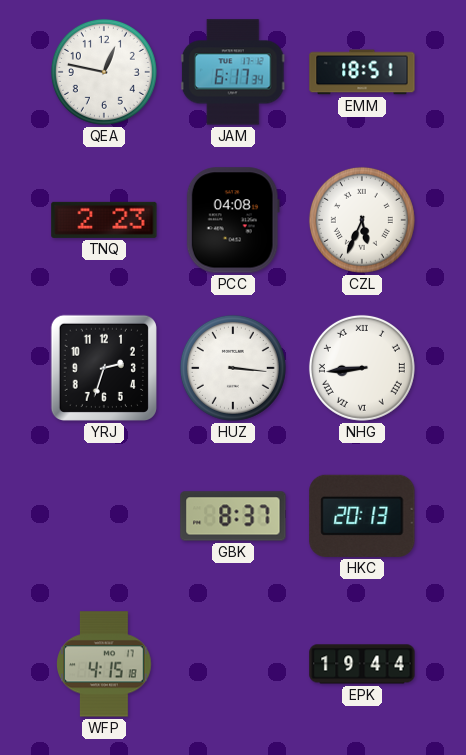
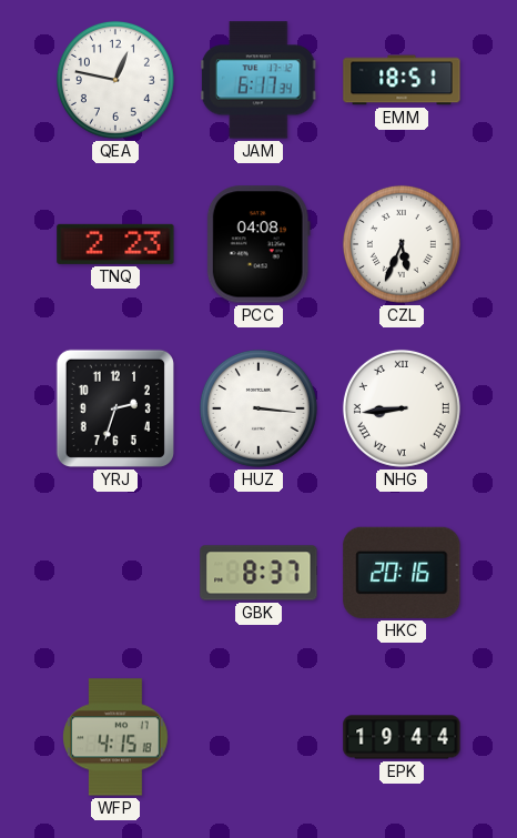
HKC: 20:13 -> 20:16 (402, 573)
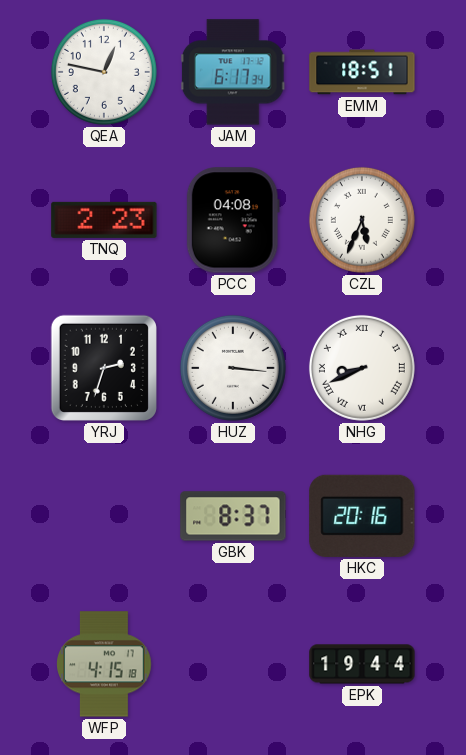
NHG: 8:44 -> 8:41 (362, 368)
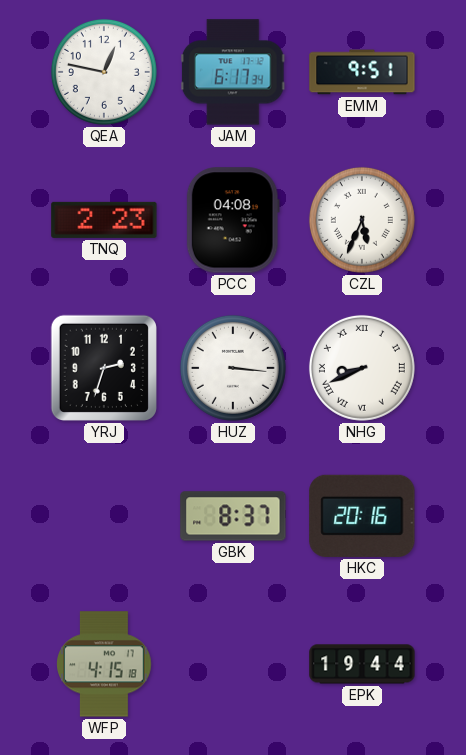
EMM: 18:51 -> 9:51 (362, 72)
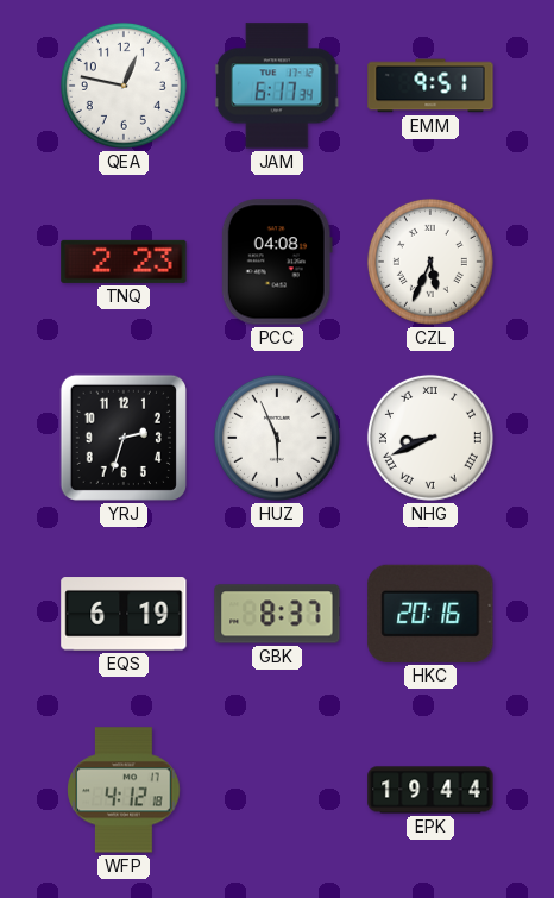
HUZ: 3:16 -> 5:56 (277, 438)
EQS: none -> 6:19 (124, 614)
WFP: 4:15 -> 4:12 (124, 790)
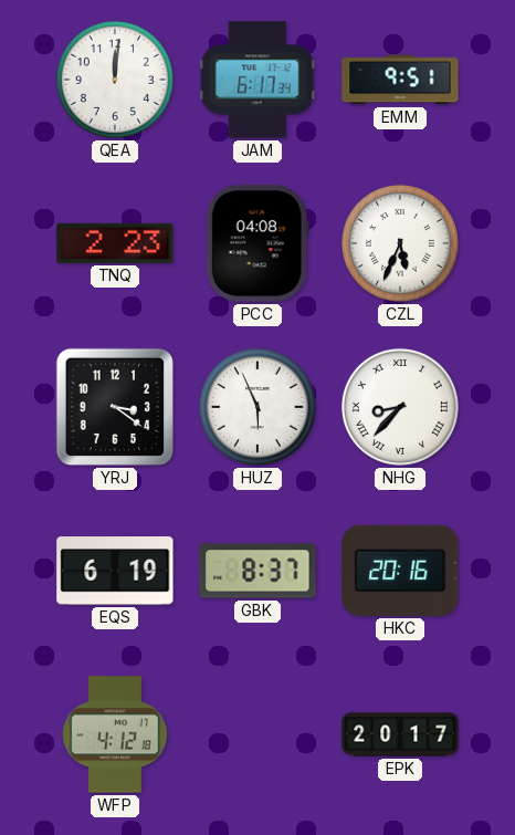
QEA: 12:47 -> 12:01 (115, 80)
YRJ: 2:33 -> 3:21 (115, 407)
NHG: 8:41 -> 8:37 (400, 407)
EPK: 19:44 -> 20:17 (400, 734)
